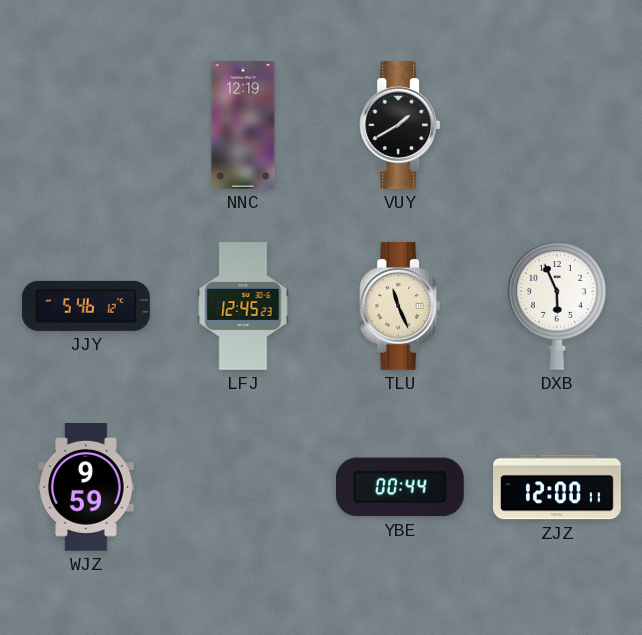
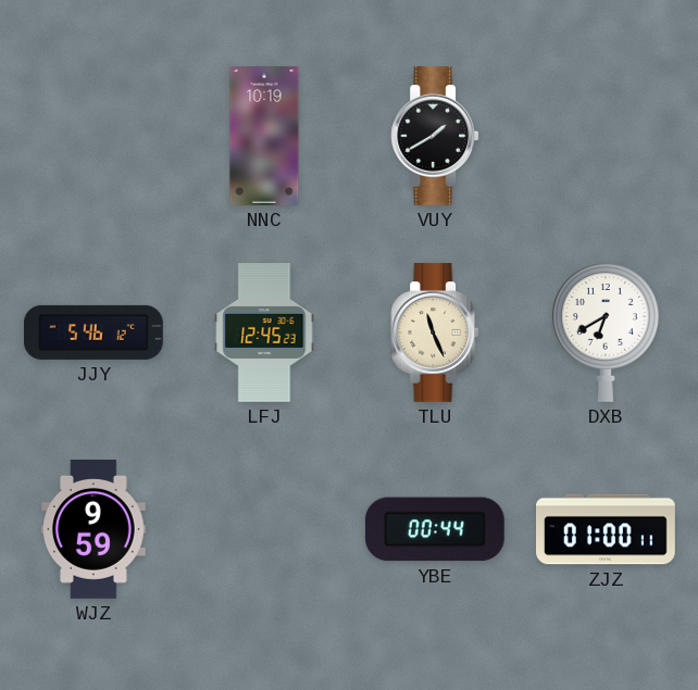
NNC: 12:19 -> 10:19 (264, 137)
DXB: 5:56 -> 6:40 (606, 333)
ZJZ: 12:00 -> 01:00 (607, 529)
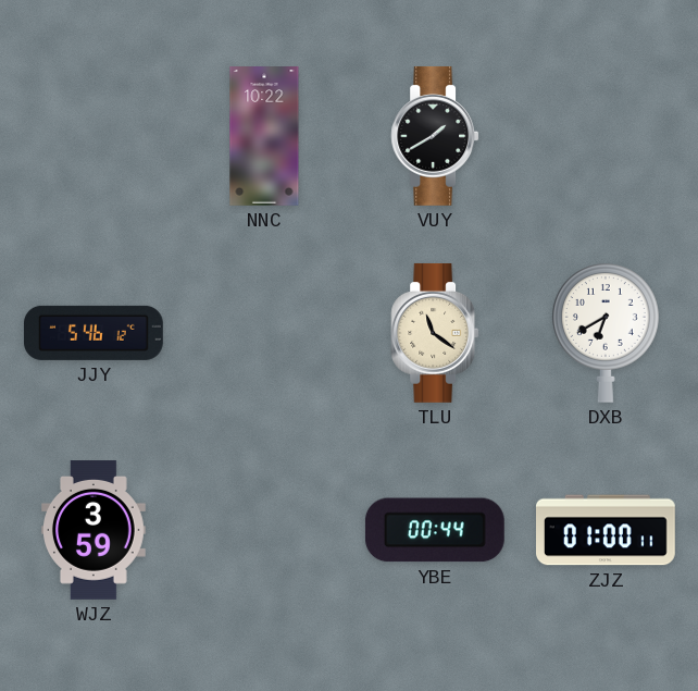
NNC: 10:19 -> 10:22 (264, 137)
LFJ: 12:45 -> none (264, 334)
TLU: 11:26 -> 11:21 (435, 333)
WJZ: 9:59 -> 3:59 (95, 531)
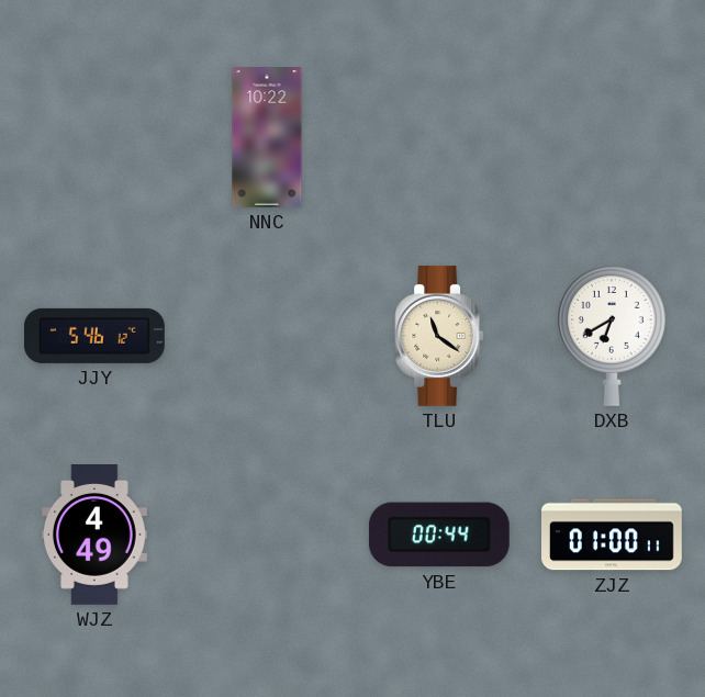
VUY: 1:40 -> none (435, 136)
WJZ: 3:59 -> 4:49 (96, 536)
